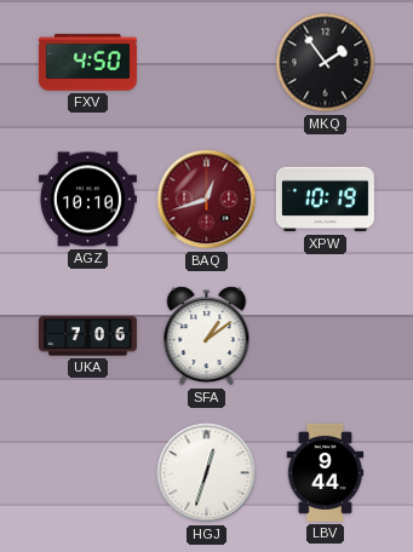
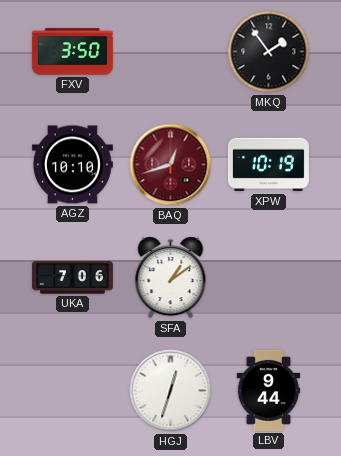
FXV: 4:50 -> 3:50 (72, 52)
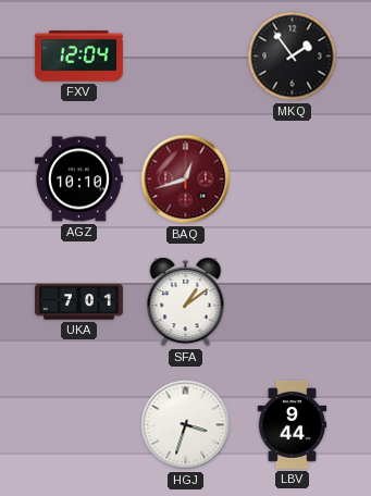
FXV: 3:50 -> 12:04 (78, 57)
XPW: 10:19 -> none (268, 165)
UKA: 7:06 -> 7:01 (78, 302)
HGJ: 12:33 -> 3:33 (186, 425)
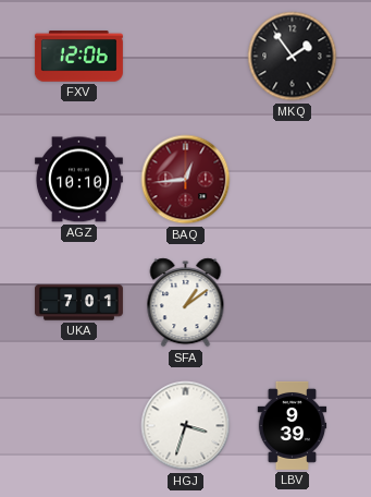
FXV: 12:04 -> 12:06 (78, 57)
BAQ: 12:42 -> 12:44 (186, 180)
LBV: 9:44 -> 9:39 (293, 425)
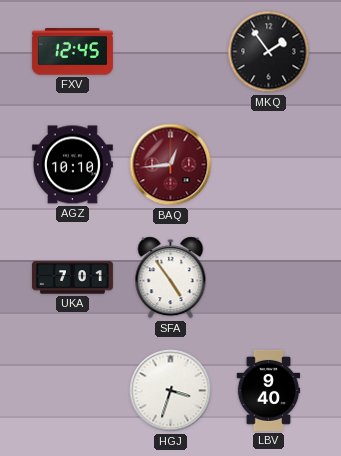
FXV: 12:06 -> 12:45 (72, 52)
SFA: 1:09 -> 4:54 (171, 278)
LBV: 9:39 -> 9:40 (269, 390)
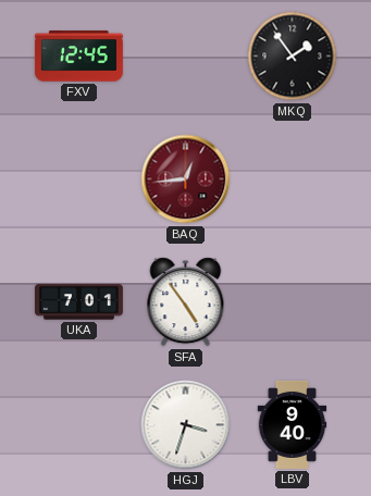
AGZ: 10:10 -> none (72, 165)
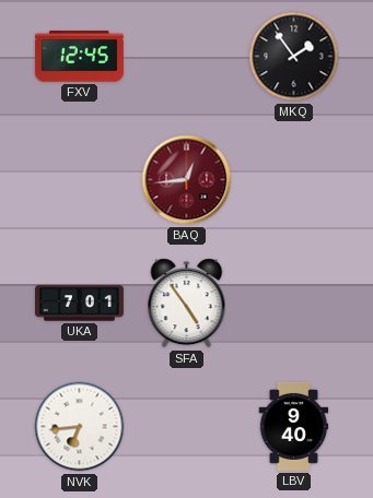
NVK: none -> 6:44 (80, 427)
HGJ: 3:33 -> none (186, 425)
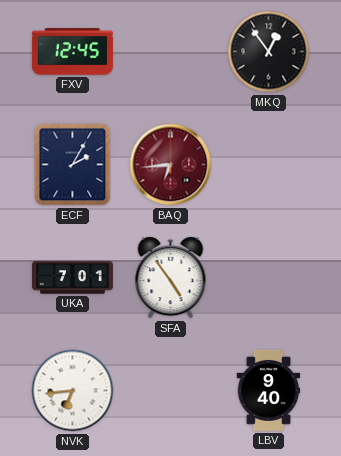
MKQ: 1:54 -> 12:54 (269, 52)
ECF: none -> 2:05 (73, 165)
BAQ: 12:44 -> 6:44 (171, 165)
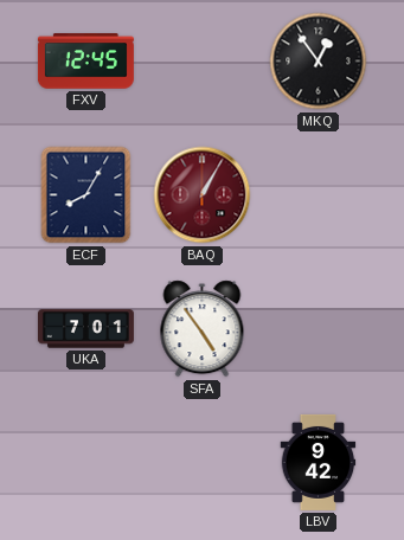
ECF: 2:05 -> 8:05 (86, 195)
BAQ: 6:44 -> 1:05 (203, 195)
NVK: 6:44 -> none (73, 391)
LBV: 9:40 -> 9:42 (319, 462)
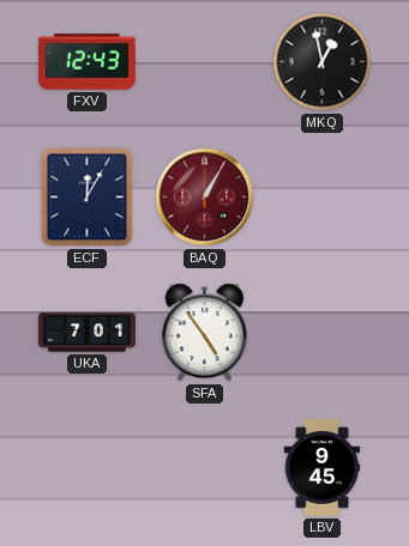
FXV: 12:45 -> 12:43 (86, 62)
MKQ: 12:54 -> 12:58 (323, 62)
ECF: 8:05 -> 12:05 (88, 198)
LBV: 9:42 -> 9:45 (323, 467)
